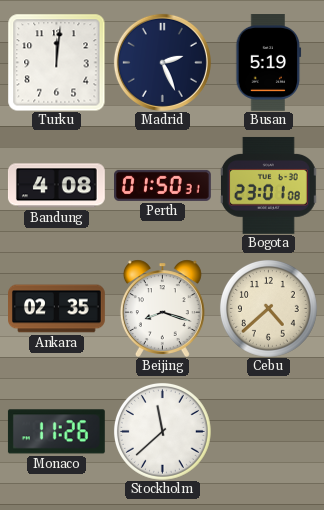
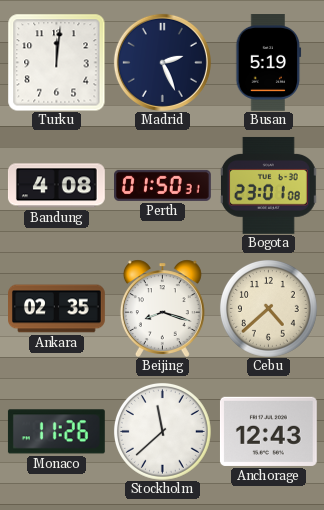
Anchorage: none -> 12:43 (268, 431)
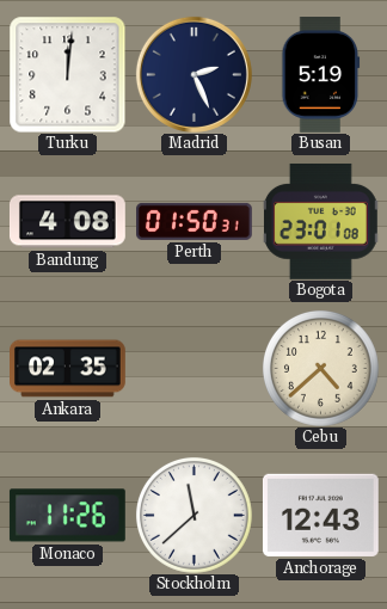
Beijing: 8:18 -> none (162, 308)
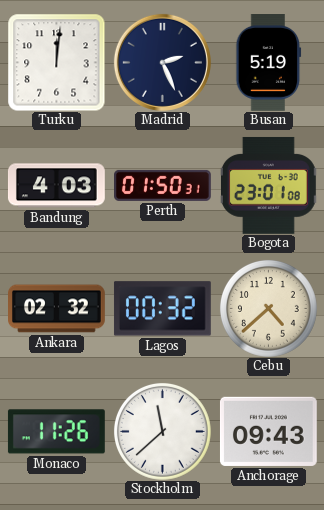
Bandung: 4:08 -> 4:03 (57, 186)
Ankara: 02:35 -> 02:32 (57, 309)
Lagos: none -> 00:32 (162, 309)
Anchorage: 12:43 -> 09:43 (268, 431)
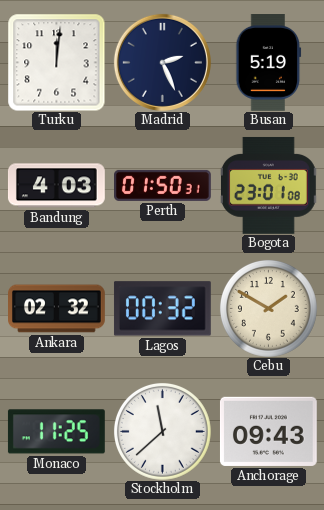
Cebu: 4:38 -> 1:50 (268, 308)
Monaco: 11:26 -> 11:25 (56, 432)
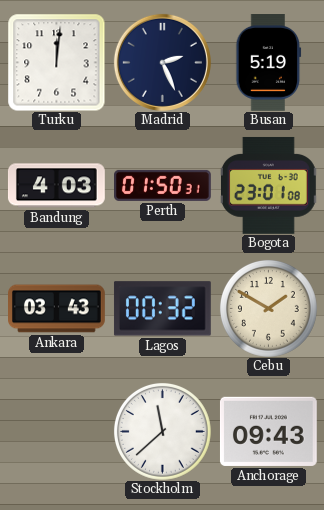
Ankara: 02:32 -> 03:43 (57, 309)
Monaco: 11:25 -> none (56, 432)
